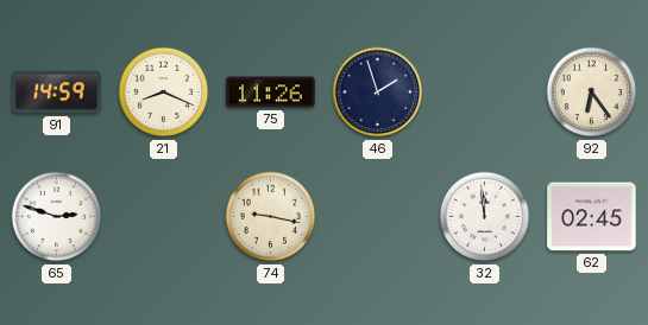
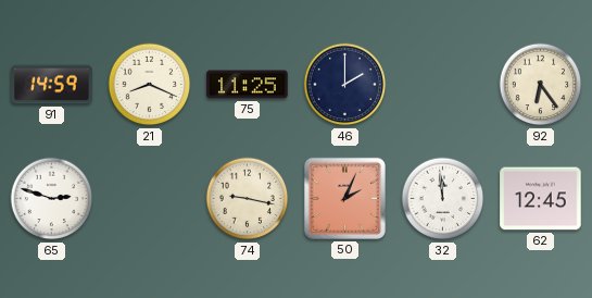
75: 11:26 -> 11:25 (248, 85)
46: 1:57 -> 2:00 (345, 85)
50: none -> 2:04 (344, 198)
62: 02:45 -> 12:45 (541, 199)
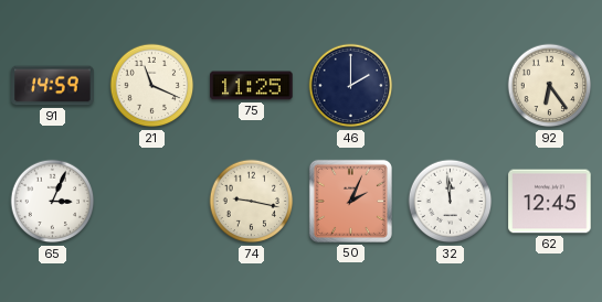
21: 8:19 -> 11:19 (152, 86)
65: 2:48 -> 3:04 (53, 202)
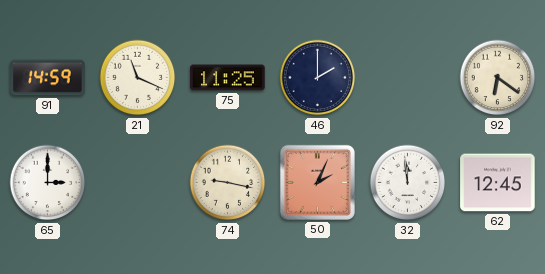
92: 6:24 -> 6:21 (498, 78)
65: 3:04 -> 3:00 (48, 183)
